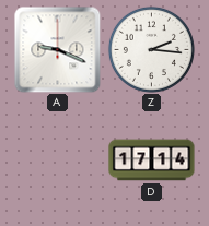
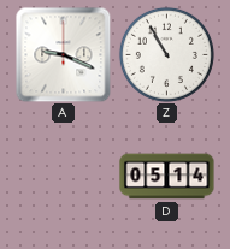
Z: 2:16 -> 10:55 (166, 54)
D: 17:14 -> 05:14 (167, 177)
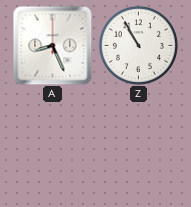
A: 9:19 -> 8:26 (52, 45)
D: 05:14 -> none (167, 177)
